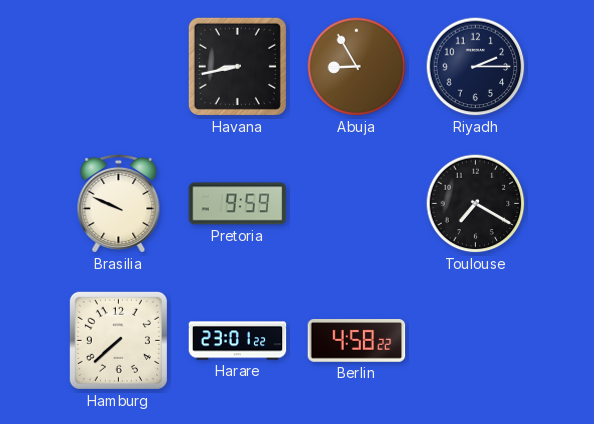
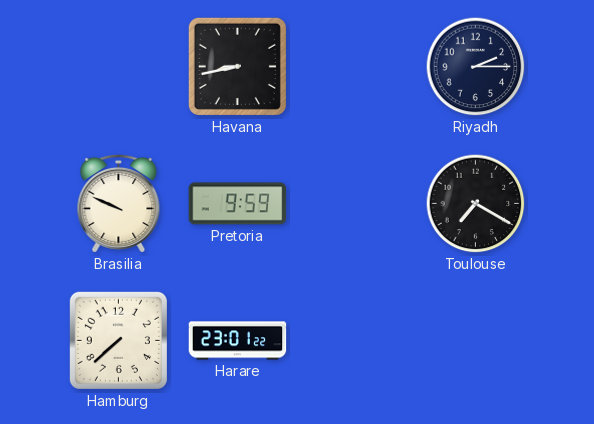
Abuja: 8:55 -> none (357, 67)
Berlin: 4:58 -> none (357, 341)
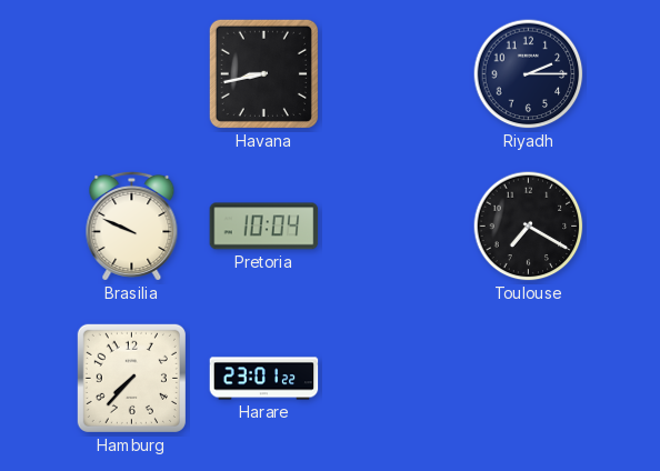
Pretoria: 9:59 -> 10:04 (264, 227)
Hamburg: 7:38 -> 7:37 (131, 378)
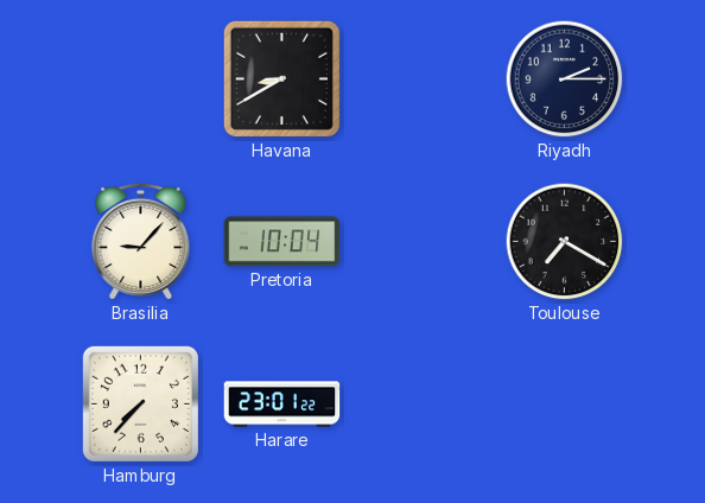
Havana: 8:43 -> 8:40 (281, 78)
Brasilia: 9:49 -> 9:07 (141, 241)
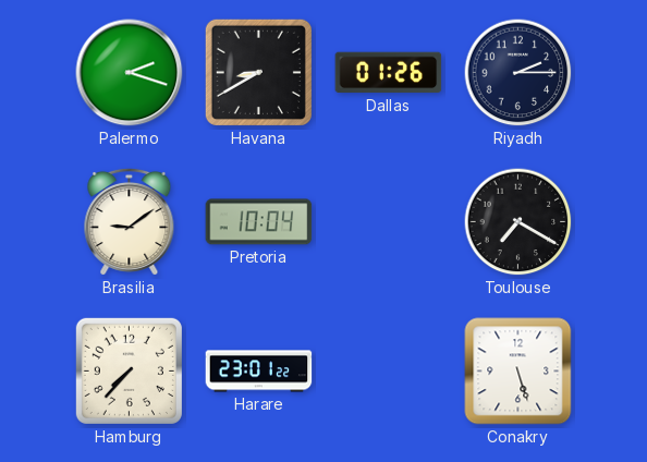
Palermo: none -> 2:18 (130, 73)
Dallas: none -> 01:26 (389, 73)
Brasilia: 9:07 -> 9:09 (130, 221)
Conakry: none -> 5:27 (518, 372)
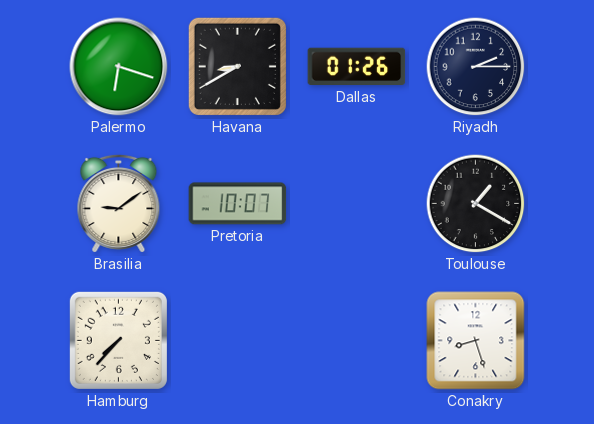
Palermo: 2:18 -> 6:18 (119, 67)
Pretoria: 10:04 -> 10:07 (238, 204)
Toulouse: 7:20 -> 1:20 (476, 204)
Harare: 23:01 -> none (259, 372)
Conakry: 5:27 -> 8:27 (476, 341)
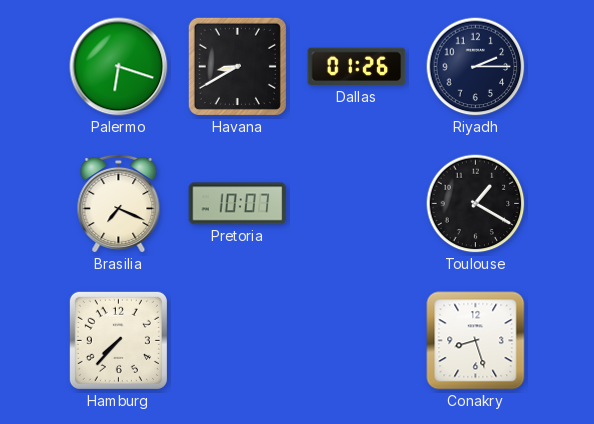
Brasilia: 9:09 -> 7:19 (119, 203)
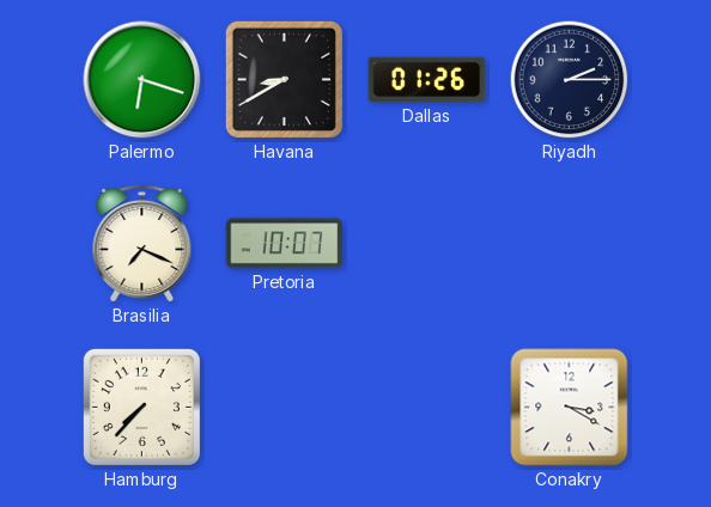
Toulouse: 1:20 -> none (476, 204)
Conakry: 8:27 -> 3:20 (570, 408)
